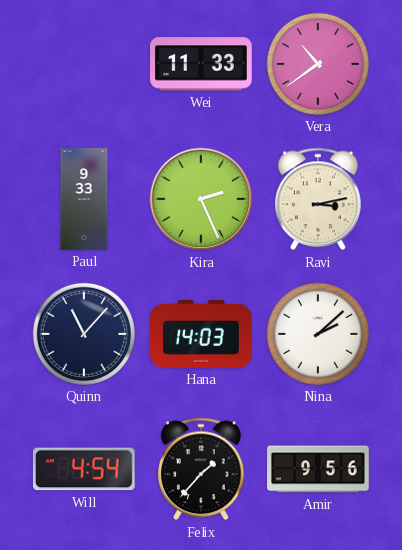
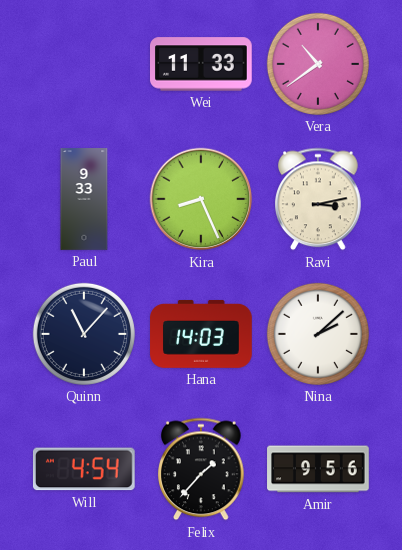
Kira: 2:26 -> 8:26 (201, 199)
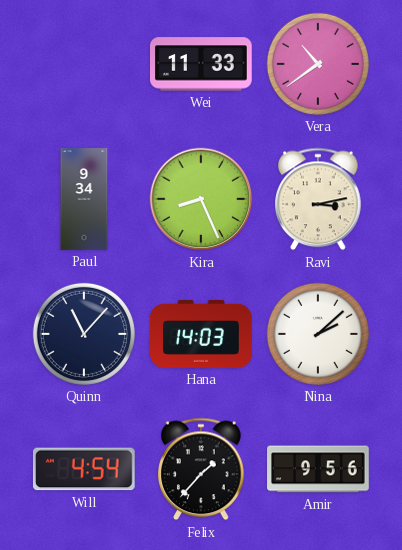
Paul: 9:33 -> 9:34 (84, 199)
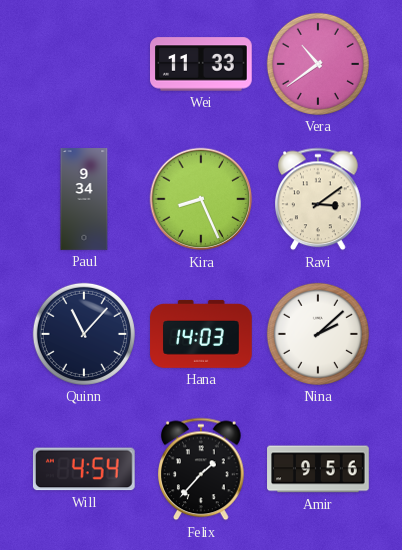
Ravi: 3:13 -> 3:09 (319, 199)
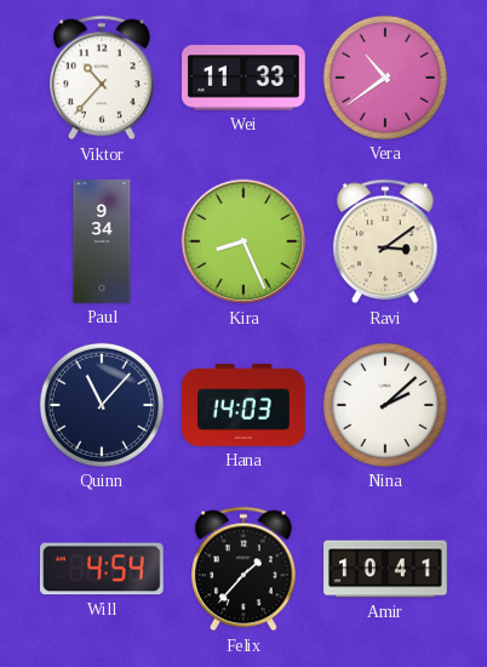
Viktor: none -> 10:37 (103, 78)
Amir: 9:56 -> 10:41 (385, 569)
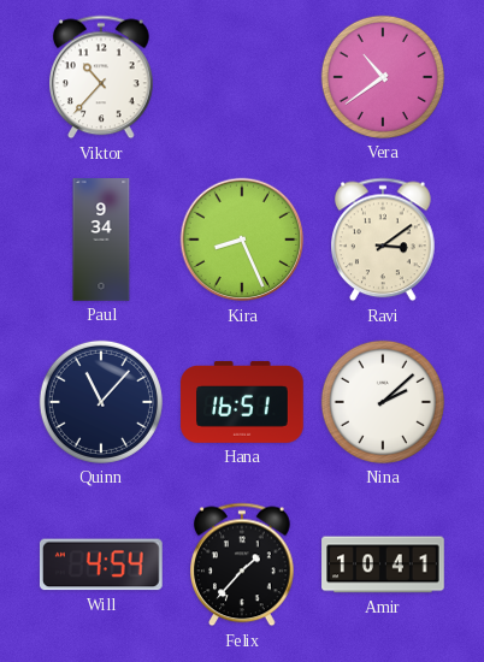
Wei: 11:33 -> none (245, 78)
Hana: 14:03 -> 16:51 (242, 402)
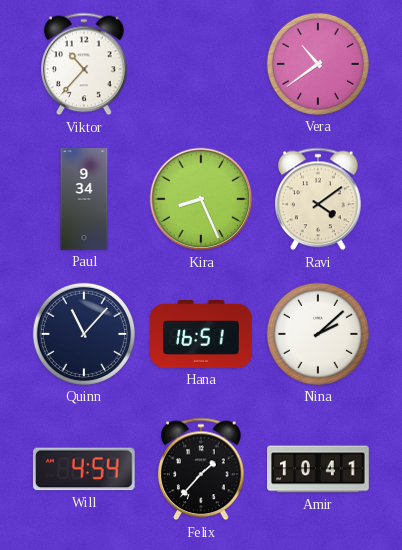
Ravi: 3:09 -> 4:09 (319, 199)
